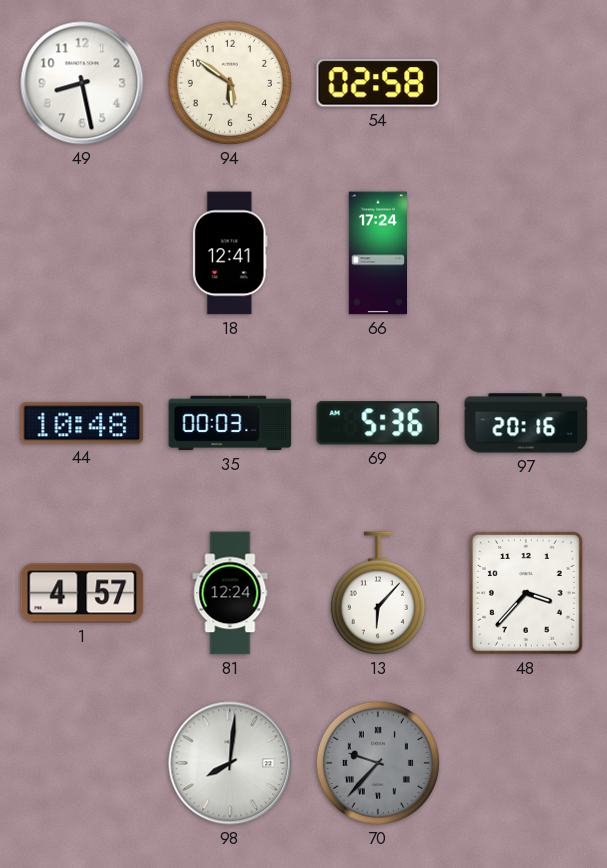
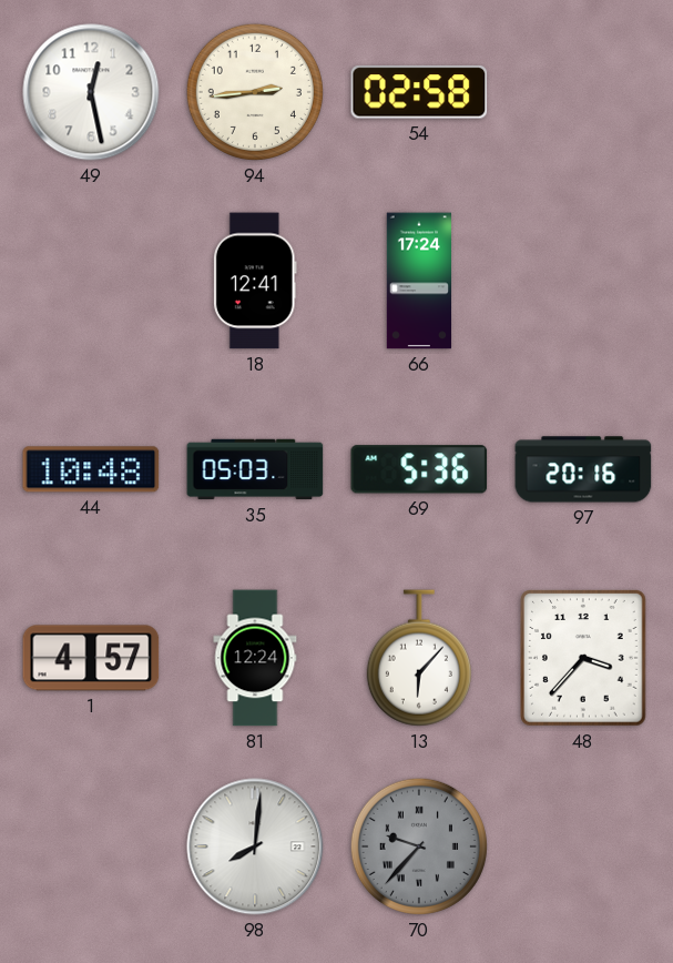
49: 8:28 -> 12:28 (91, 92)
94: 5:51 -> 2:44 (255, 92)
35: 00:03 -> 05:03 (255, 469)
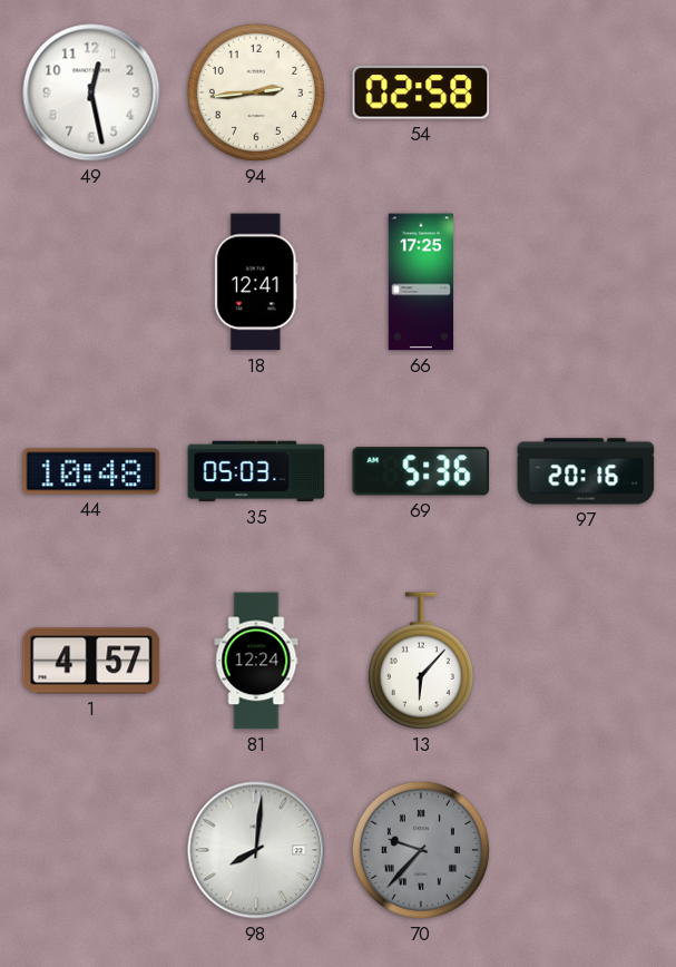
66: 17:24 -> 17:25 (420, 282)
48: 3:37 -> none (583, 658)
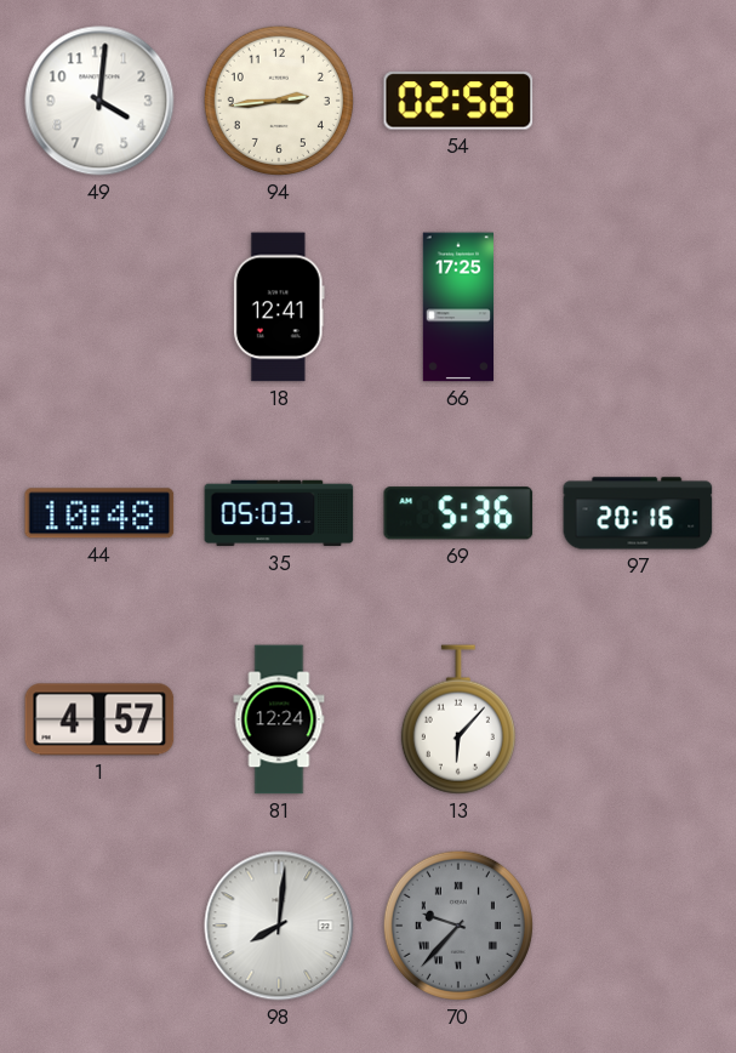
49: 12:28 -> 4:01 (99, 101)
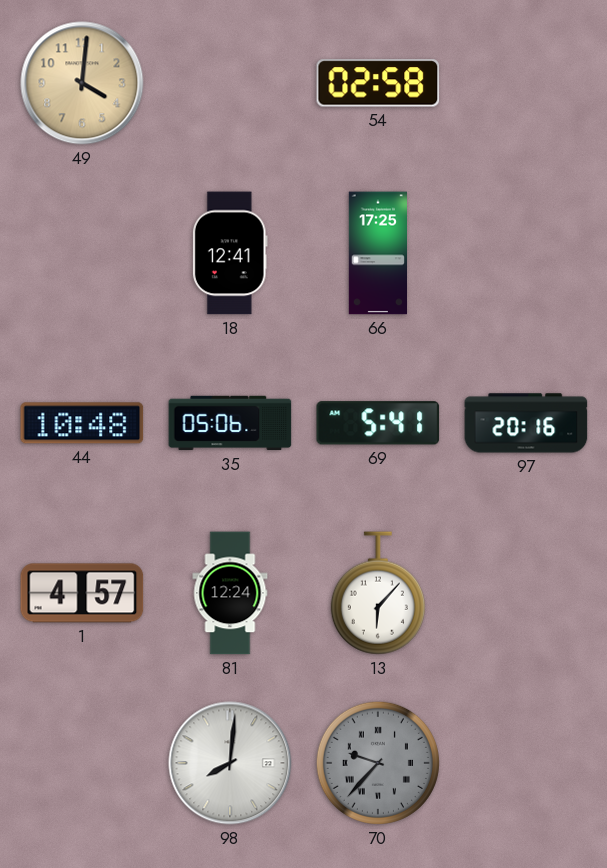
49 dial: white -> champagne (82, 83)
94: 2:44 -> none (279, 101)
35: 05:03 -> 05:06 (230, 423)
69: 5:36 -> 5:41 (378, 423)
